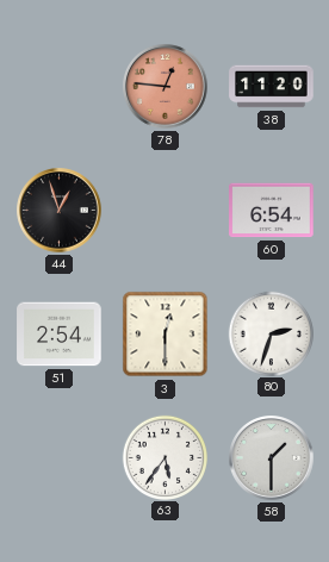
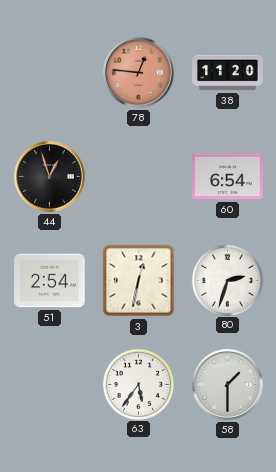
3: 12:30 -> 12:32 (139, 281)
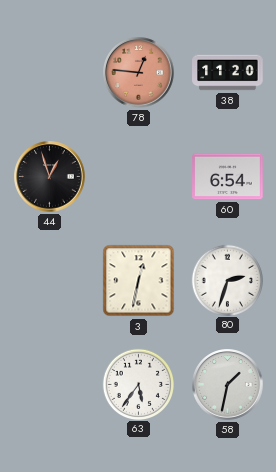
51: 2:54 -> none (50, 281)
58: 1:30 -> 1:32 (228, 385)
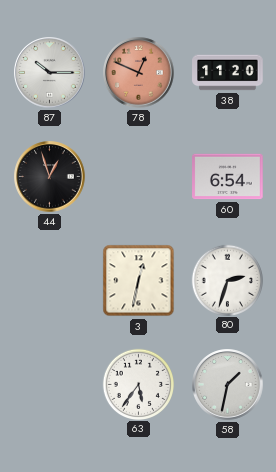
87: none -> 10:15 (50, 73)
78: 12:46 -> 12:49 (139, 73)
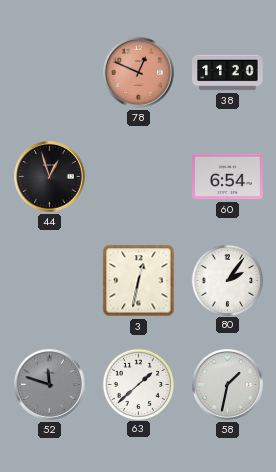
87: 10:15 -> none (50, 73)
80: 2:33 -> 2:06 (227, 280)
52: none -> 11:48 (50, 385)
63: 5:36 -> 1:38 (138, 384)
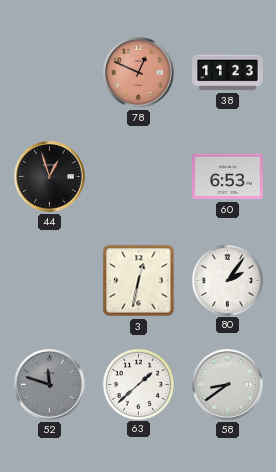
38: 11:20 -> 11:23 (228, 73)
60: 6:54 -> 6:53 (228, 177)
58: 1:32 -> 8:39 (228, 385)
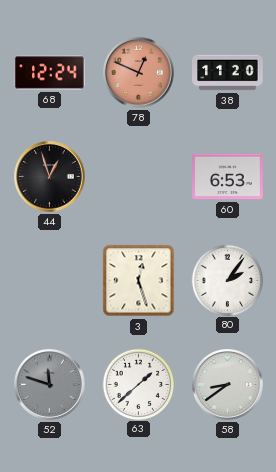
68: none -> 12:24 (50, 73)
38: 11:23 -> 11:20 (228, 73)
3: 12:32 -> 12:27 (139, 281)
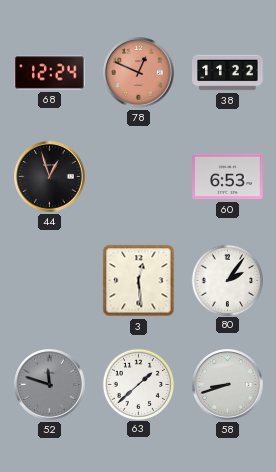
38: 11:20 -> 11:22 (228, 73)
3: 12:27 -> 12:29 (139, 281)
58: 8:39 -> 8:42 (228, 385)
